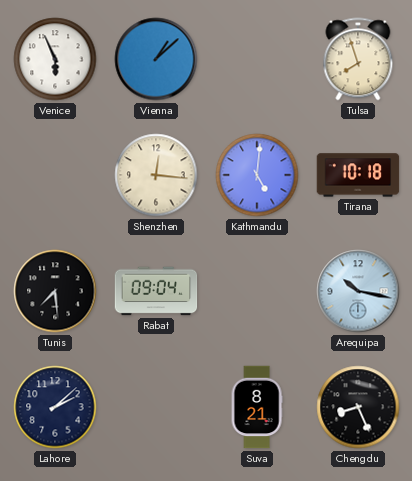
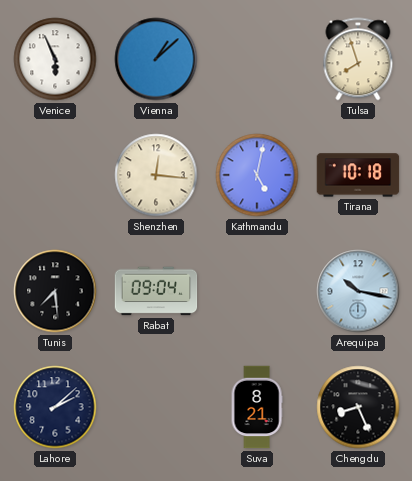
Kathmandu: 5:01 -> 5:02 (257, 175)
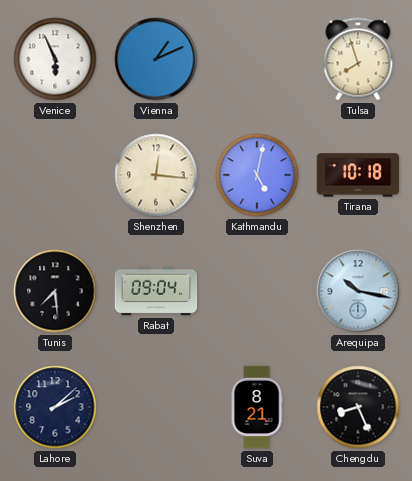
Vienna: 1:08 -> 1:11 (156, 59)
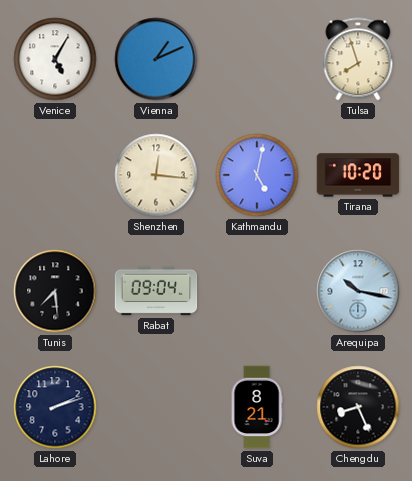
Venice: 5:56 -> 5:05 (55, 59)
Tirana: 10:18 -> 10:20 (358, 175)
Lahore: 2:08 -> 2:12 (55, 407)
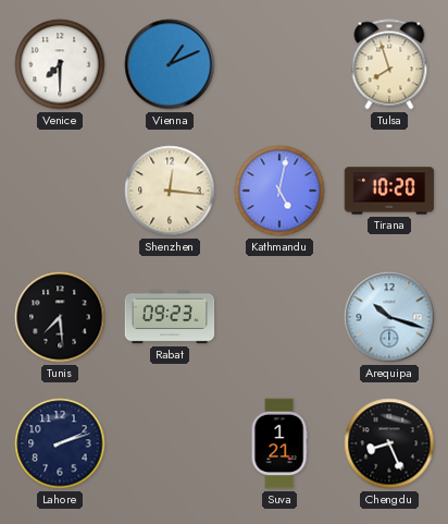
Venice: 5:05 -> 7:30 (60, 64)
Rabat: 09:04 -> 09:23 (170, 317)
Arequipa: 10:17 -> 10:18 (389, 317)
Suva: 8:21 -> 1:21 (279, 443)
